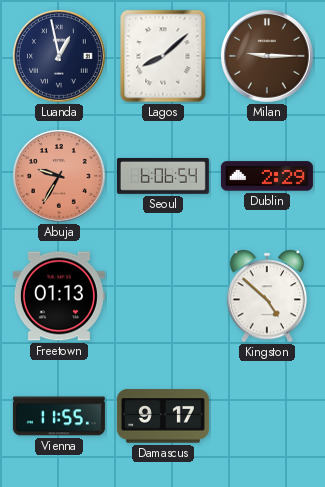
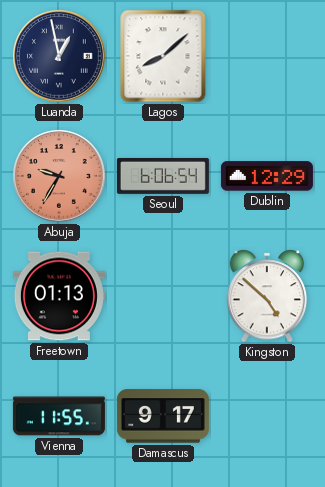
Milan: 9:15 -> none (268, 57)
Dublin: 2:29 -> 12:29 (267, 176)
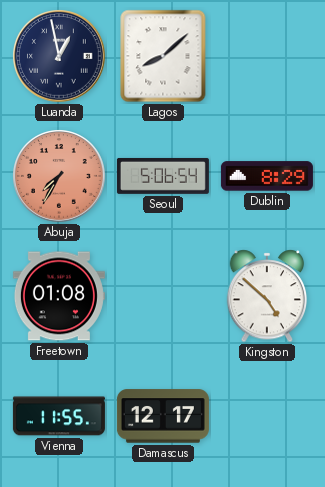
Abuja: 9:35 -> 7:35 (60, 177)
Seoul: 6:06 -> 5:06 (163, 176)
Dublin: 12:29 -> 8:29 (267, 176)
Freetown: 01:13 -> 01:08 (59, 296)
Damascus: 9:17 -> 12:17 (163, 416)
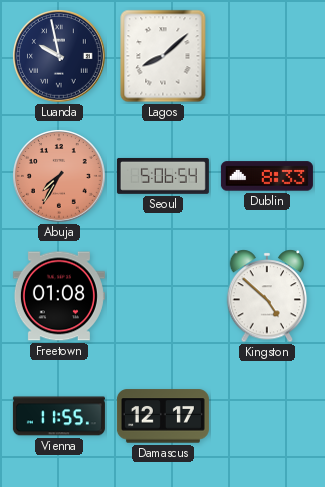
Luanda: 12:58 -> 9:58 (60, 57)
Dublin: 8:29 -> 8:33 (267, 176)
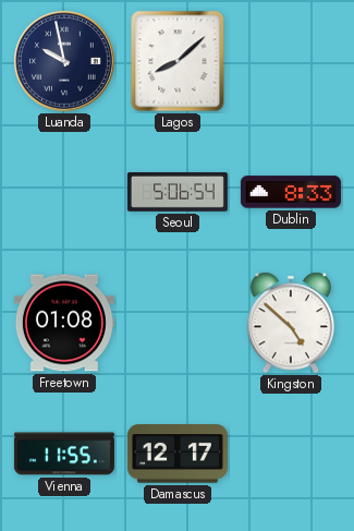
Abuja: 7:35 -> none (60, 177)
